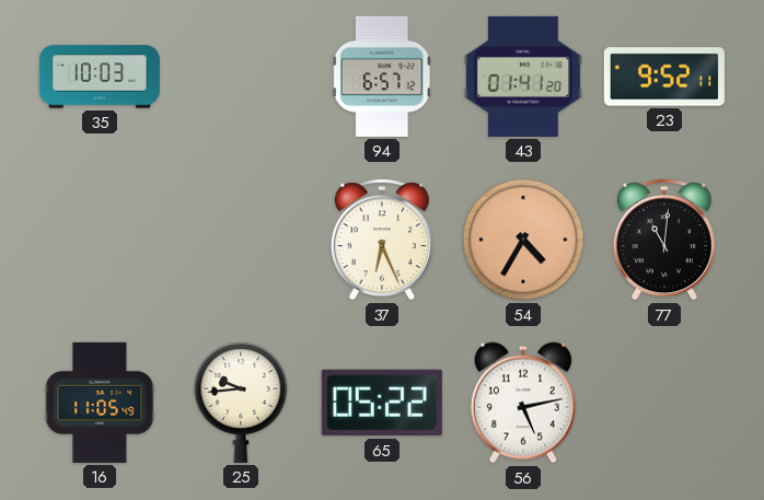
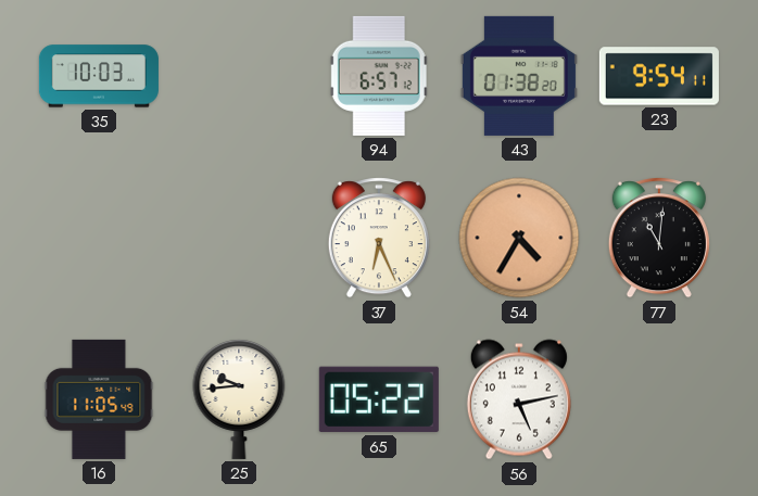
43: 01:41 -> 01:38 (519, 76)
23: 9:52 -> 9:54 (659, 76)
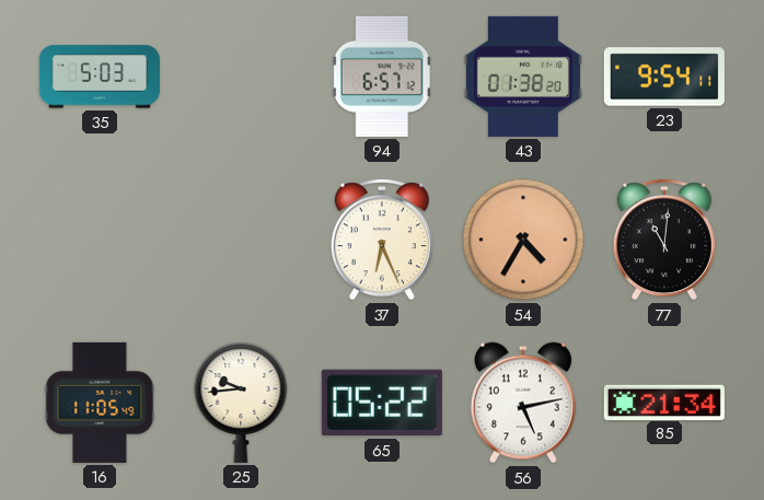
35: 10:03 -> 5:03 (100, 77)
85: none -> 21:34 (664, 402)
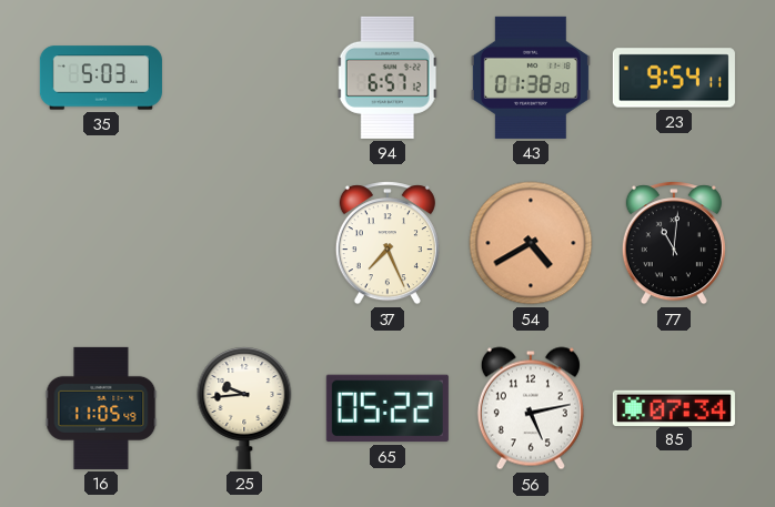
37: 6:26 -> 7:26 (387, 243)
54: 4:35 -> 4:40 (531, 243)
85: 21:34 -> 07:34 (674, 407)
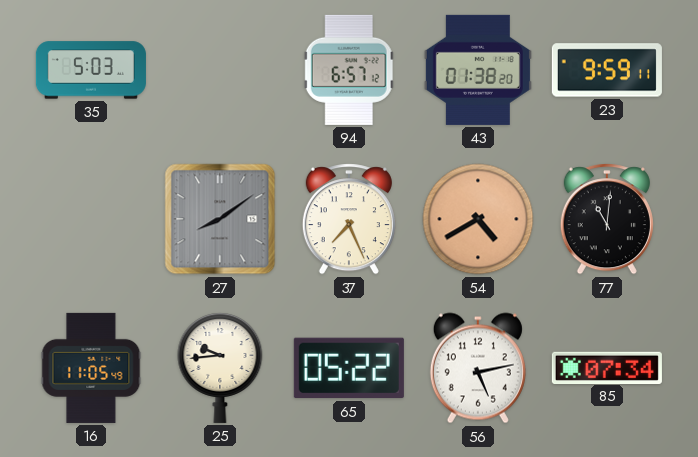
23: 9:54 -> 9:59 (607, 70)
27: none -> 8:09 (220, 219)
